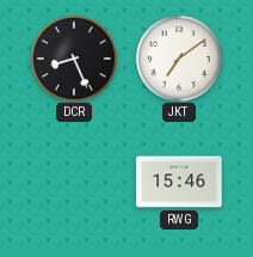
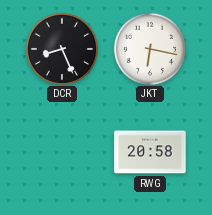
JKT: 7:09 -> 6:17 (149, 48)
RWG: 15:46 -> 20:58 (150, 152)
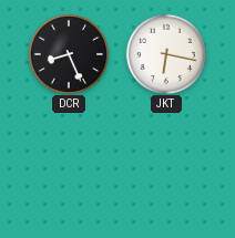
RWG: 20:58 -> none (150, 152)
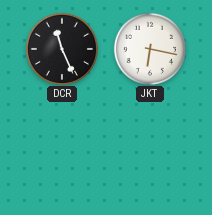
DCR: 8:26 -> 11:26 (61, 48)
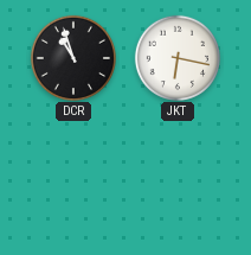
DCR: 11:26 -> 10:57 (72, 57)
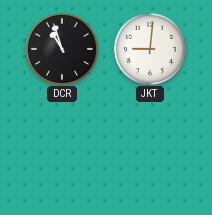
JKT: 6:17 -> 9:01 (149, 48)
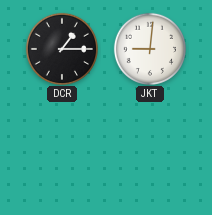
DCR: 10:57 -> 1:15 (61, 48)
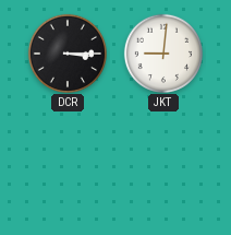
DCR: 1:15 -> 3:15 (66, 52)
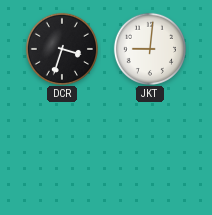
DCR: 3:15 -> 3:33 (61, 48)
